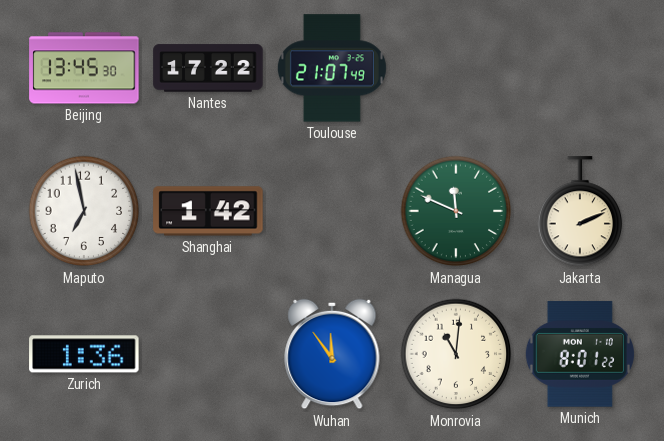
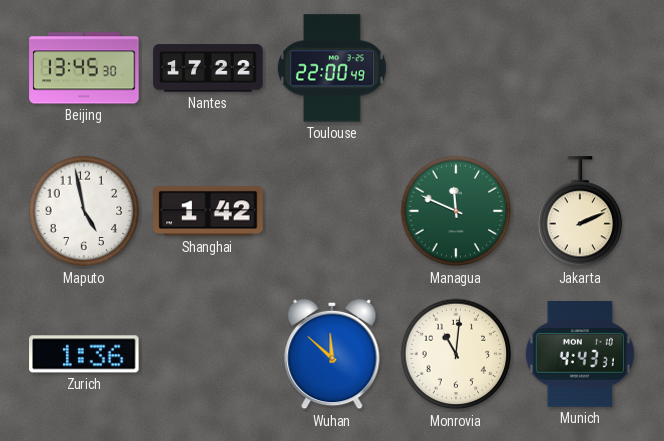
Toulouse: 21:07 -> 22:00 (332, 68)
Maputo: 6:58 -> 4:58 (84, 211)
Wuhan: 11:54 -> 11:52 (332, 354)
Munich: 8:01 -> 4:43 (580, 354)
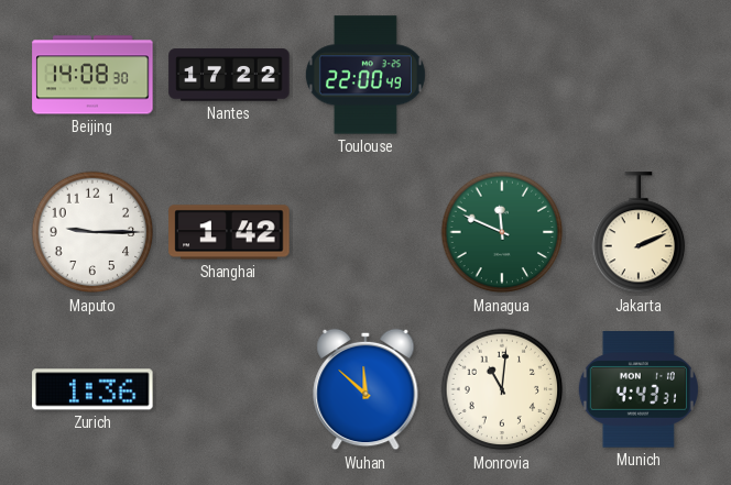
Beijing: 13:45 -> 14:08 (92, 75)
Maputo: 4:58 -> 9:15 (92, 232)
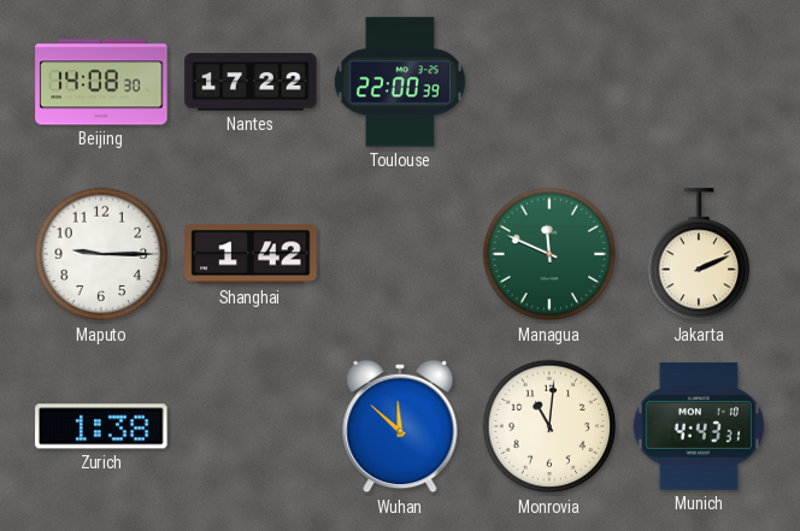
Toulouse: 22:00:49 -> 22:00:39 (400, 82)
Zurich: 1:36 -> 1:38 (101, 426)
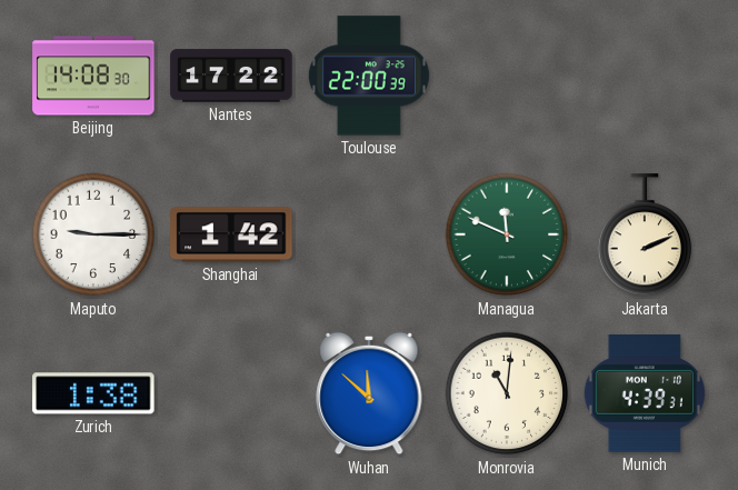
Munich: 4:43 -> 4:39 (645, 393)
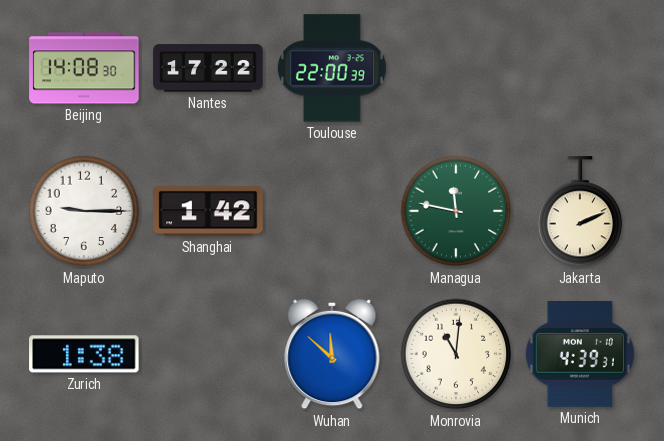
Managua: 11:49 -> 11:47 (456, 211)
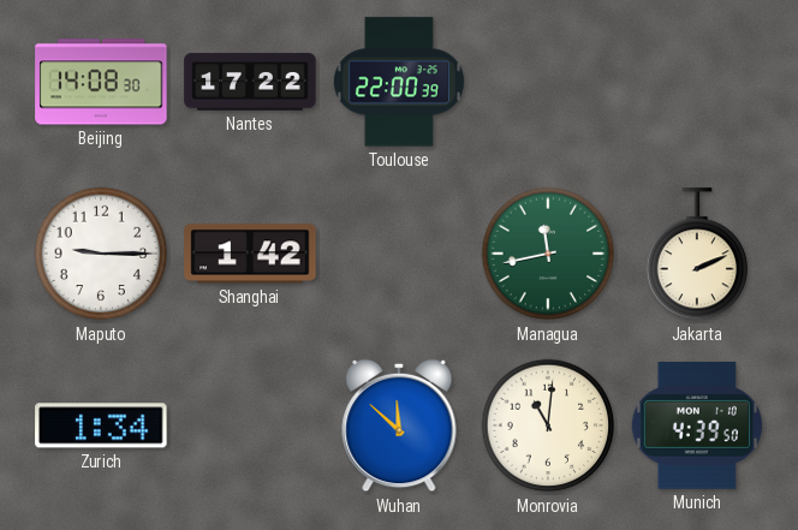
Managua: 11:47 -> 11:43 (548, 254)
Zurich: 1:38 -> 1:34 (101, 425)
Munich: 4:39:31 -> 4:39:50 (697, 425)
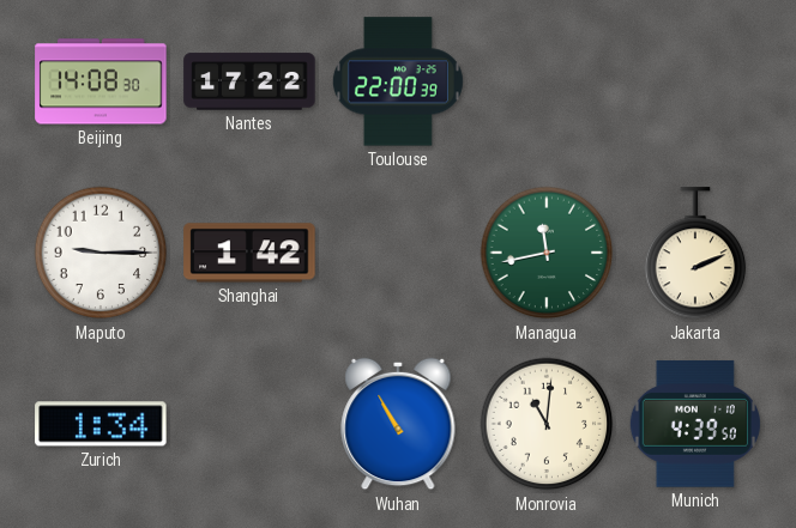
Wuhan: 11:52 -> 10:55 (398, 424)
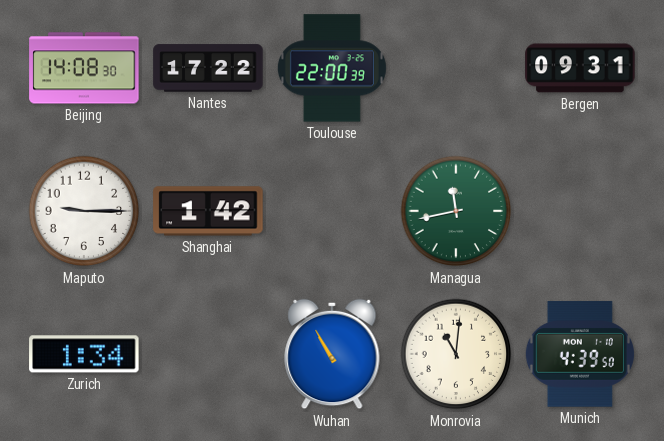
Bergen: none -> 09:31 (580, 68)
Jakarta: 2:11 -> none (695, 254)
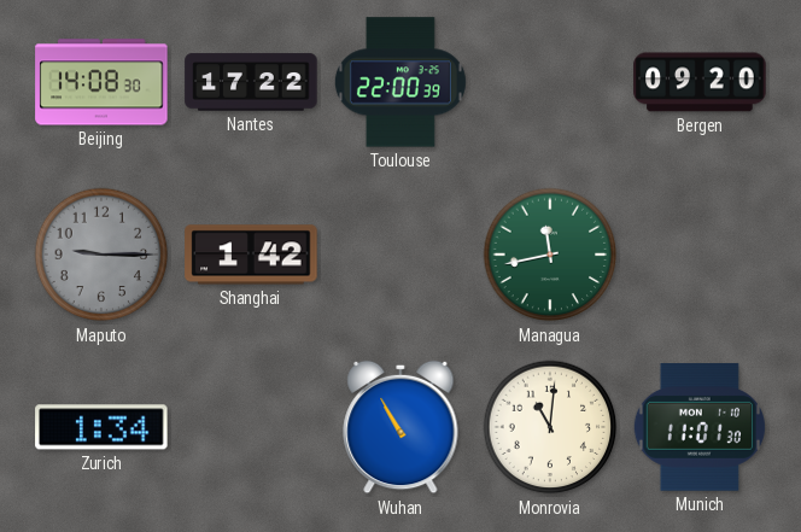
Bergen: 09:31 -> 09:20 (700, 82)
Maputo dial: white -> grey (101, 255)
Munich: 4:39 -> 11:01 (700, 427)
